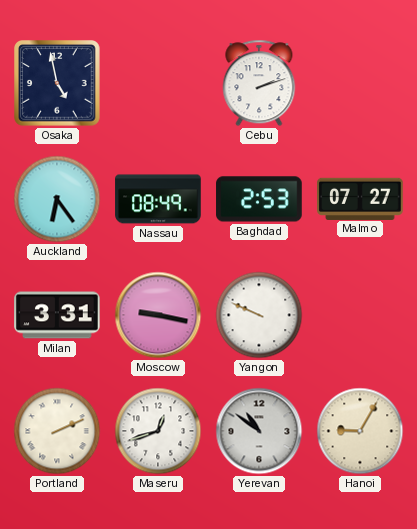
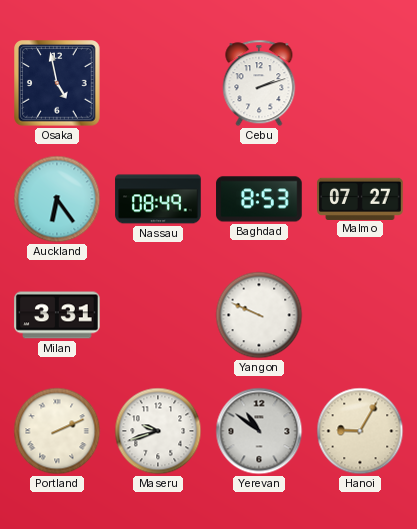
Baghdad: 2:53 -> 8:53 (259, 199)
Moscow: 9:17 -> none (158, 315)
Maseru: 12:42 -> 9:42 (158, 431)
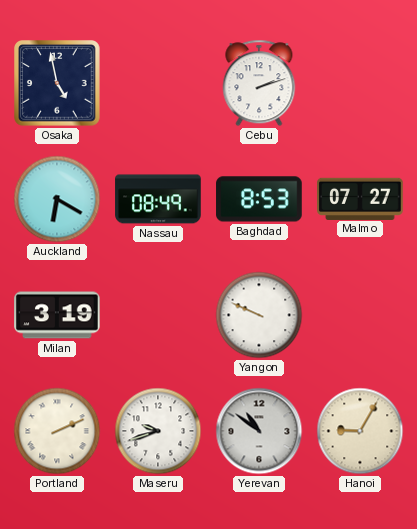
Auckland: 6:24 -> 6:20 (57, 199)
Milan: 3:31 -> 3:19 (57, 315)
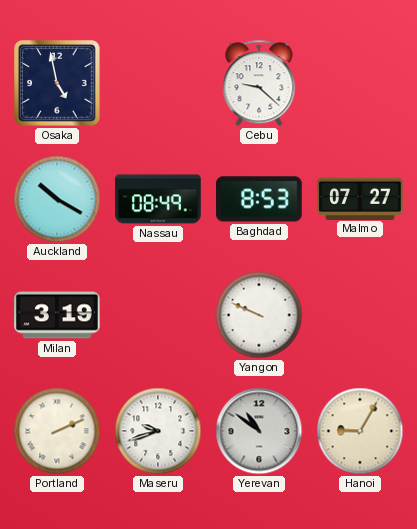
Cebu: 2:12 -> 9:22 (259, 83)
Auckland: 6:20 -> 10:20 (57, 199)
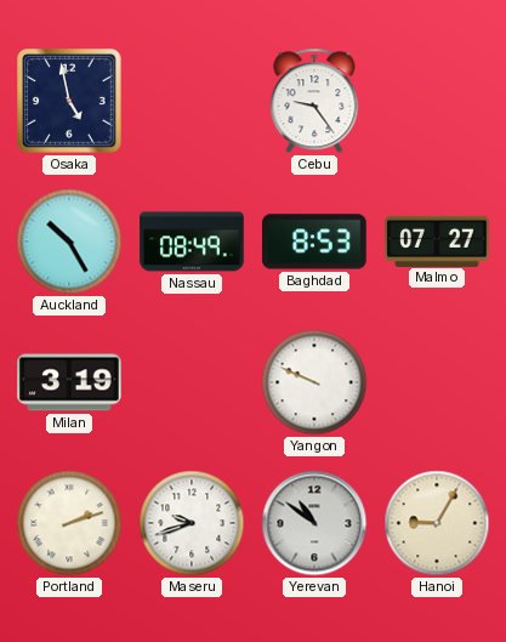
Cebu: 9:22 -> 9:24 (314, 101)
Auckland: 10:20 -> 10:25 (69, 242)
Portland: 2:11 -> 2:12 (69, 523)
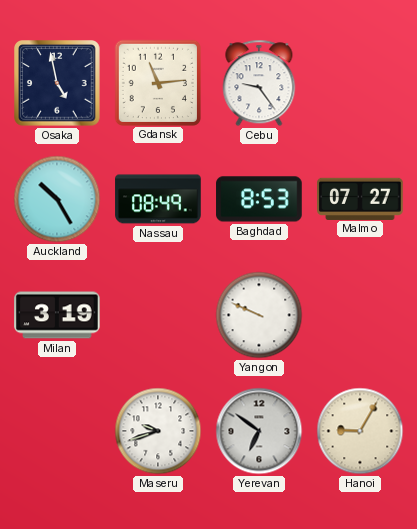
Gdansk: none -> 11:14 (157, 82)
Portland: 2:12 -> none (69, 523)
Yerevan: 10:51 -> 6:51 (259, 431)
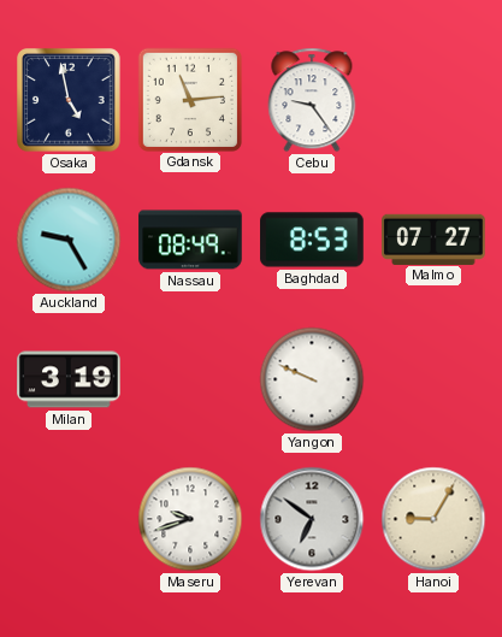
Auckland: 10:25 -> 9:25 (69, 240)
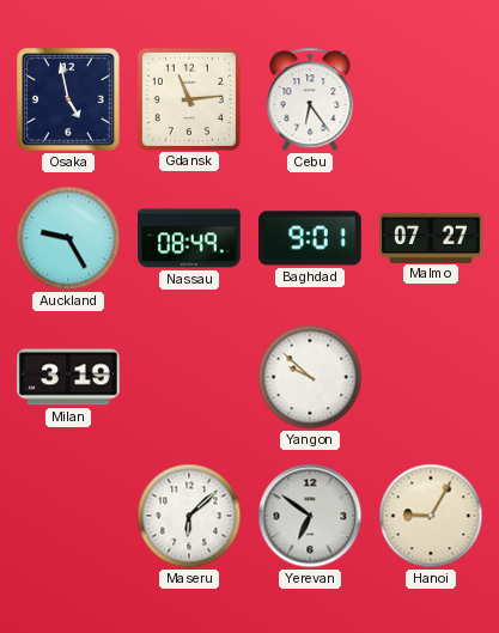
Cebu: 9:24 -> 6:24 (310, 99)
Baghdad: 8:53 -> 9:01 (310, 238)
Yangon: 9:49 -> 9:52 (310, 377)
Maseru: 9:42 -> 6:08 (189, 516)
